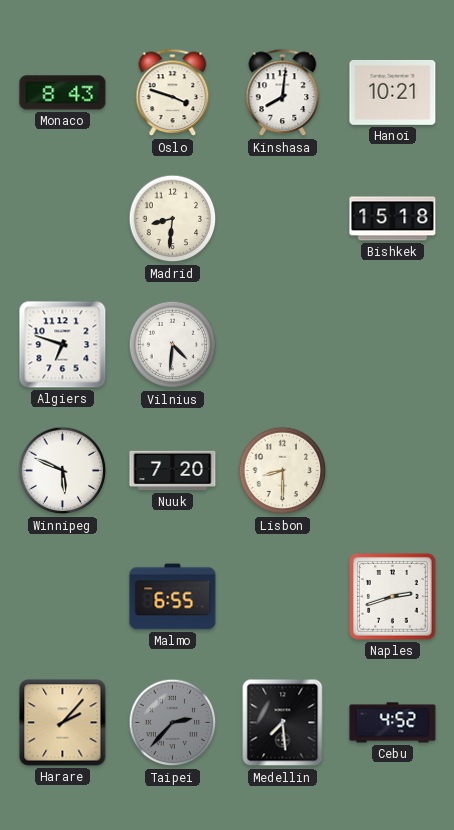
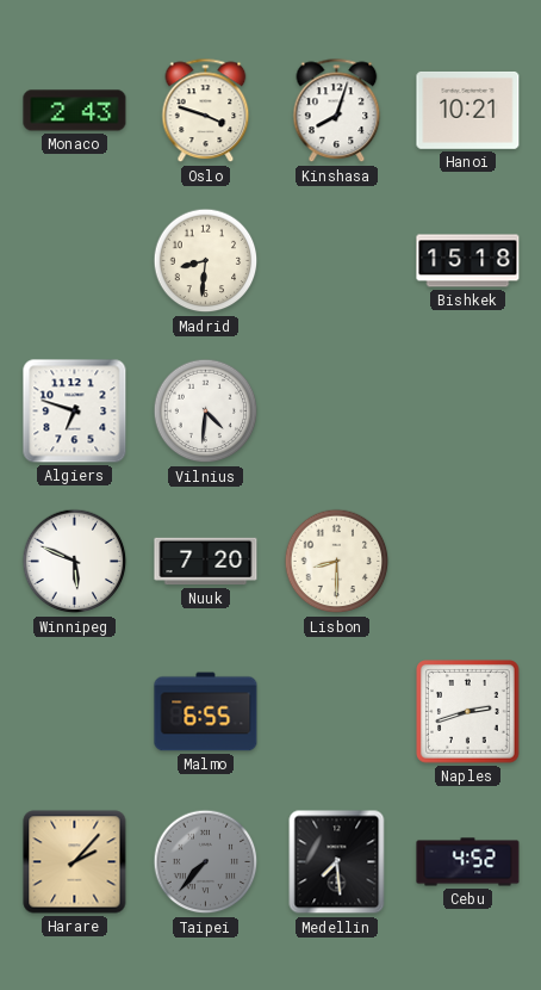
Monaco: 8:43 -> 2:43 (75, 111)
Kinshasa: 8:01 -> 8:03 (337, 111)
Taipei: 2:37 -> 7:37 (206, 862)
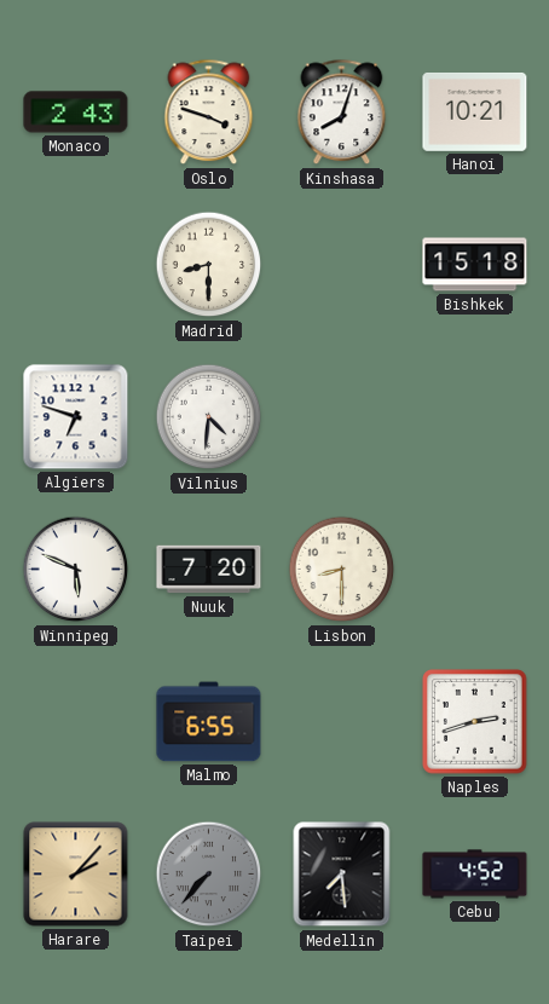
Madrid: 8:31 -> 8:30 (209, 265)
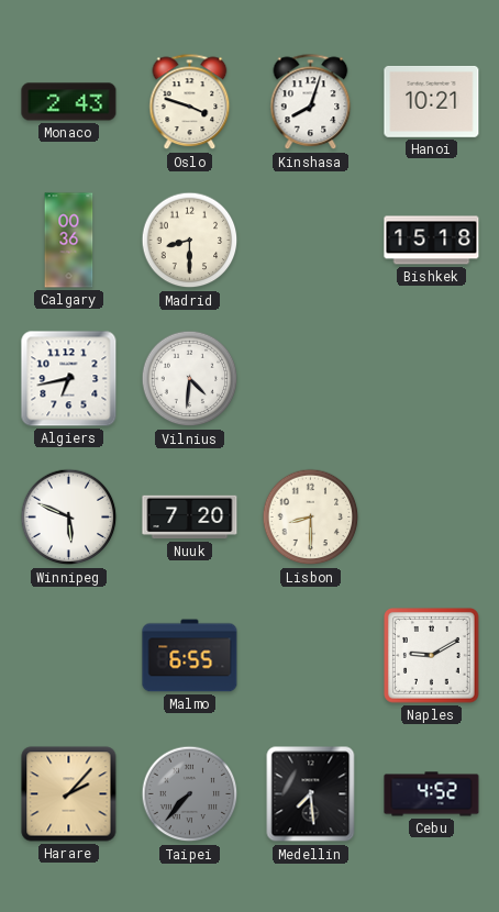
Calgary: none -> 00:36 (69, 241)
Algiers: 6:48 -> 6:43 (69, 379)
Naples: 2:42 -> 9:10 (432, 656)
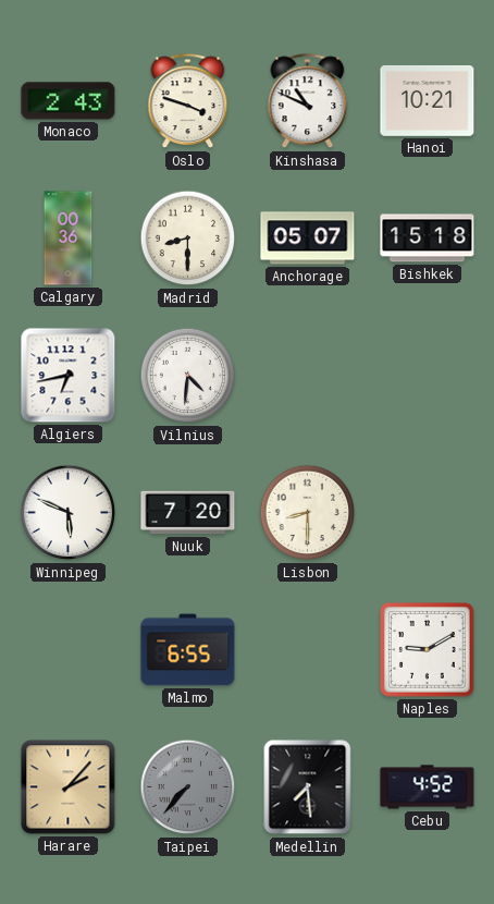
Kinshasa: 8:03 -> 10:49 (308, 101)
Anchorage: none -> 05:07 (308, 239)
